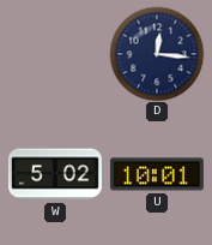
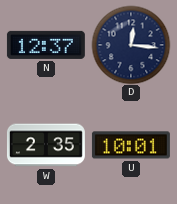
N: none -> 12:37 (46, 45)
W: 5:02 -> 2:35 (46, 145)
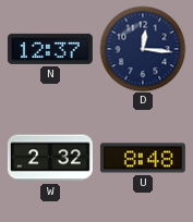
W: 2:35 -> 2:32 (50, 158)
U: 10:01 -> 8:48 (143, 158)
